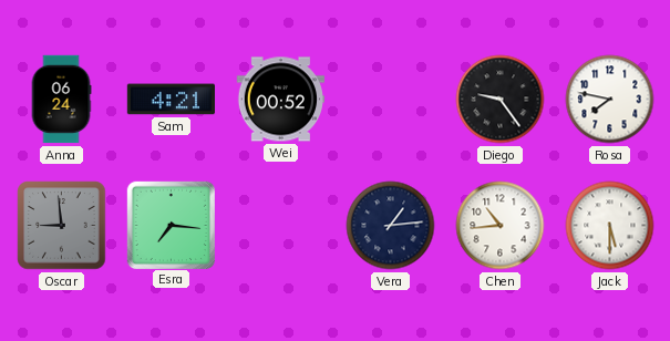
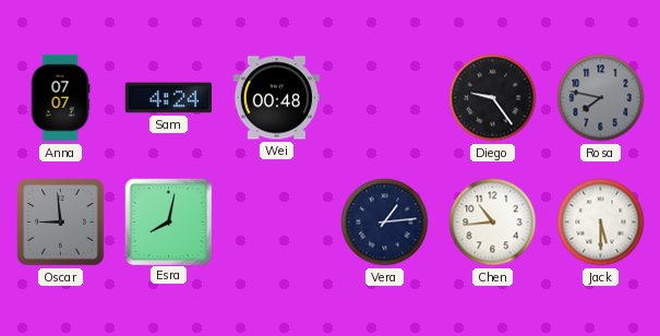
Anna: 06:24 -> 07:07 (60, 98)
Sam: 4:21 -> 4:24 (169, 98)
Wei: 00:52 -> 00:48 (276, 98)
Rosa dial: white -> grey (601, 98)
Esra: 7:16 -> 8:02 (168, 221)
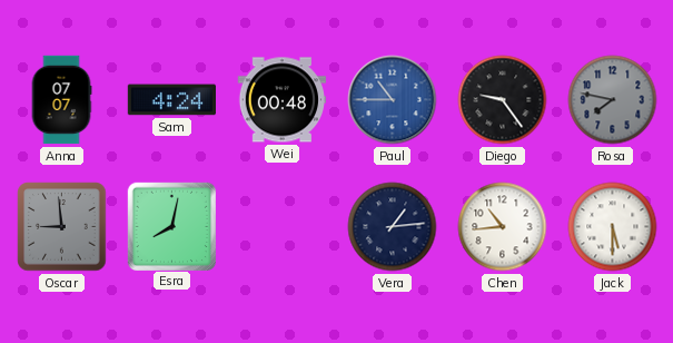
Paul: none -> 10:45 (393, 100)
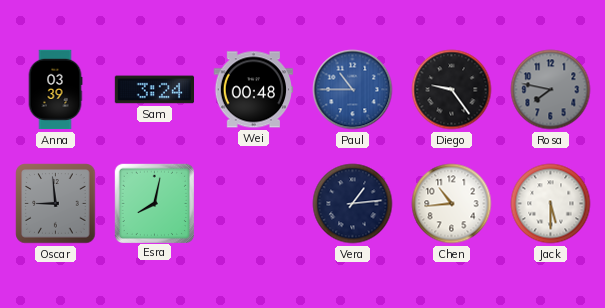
Anna: 07:07 -> 03:39 (55, 90)
Sam: 4:24 -> 3:24 (155, 90)
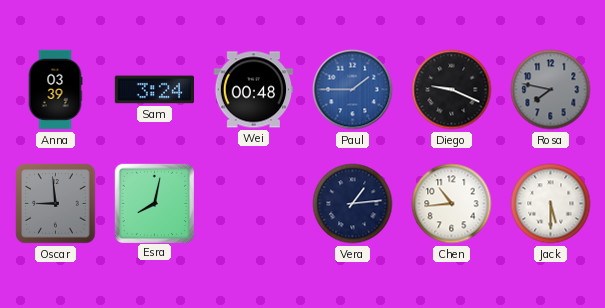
Paul: 10:45 -> 1:45 (353, 90)
Diego: 9:24 -> 9:19 (452, 90)
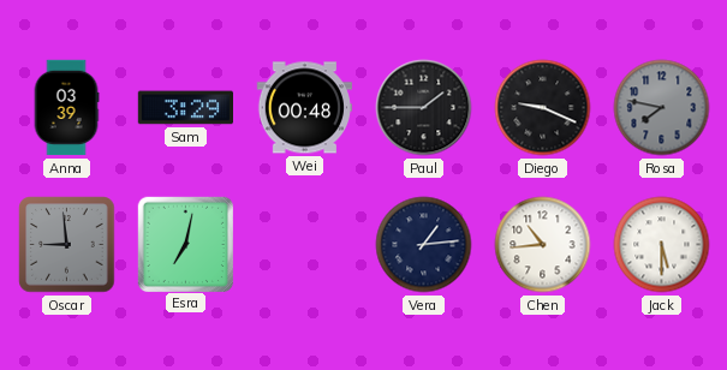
Sam: 3:24 -> 3:29 (186, 108)
Paul dial: blue -> black (424, 108)
Esra: 8:02 -> 7:02 (185, 244)
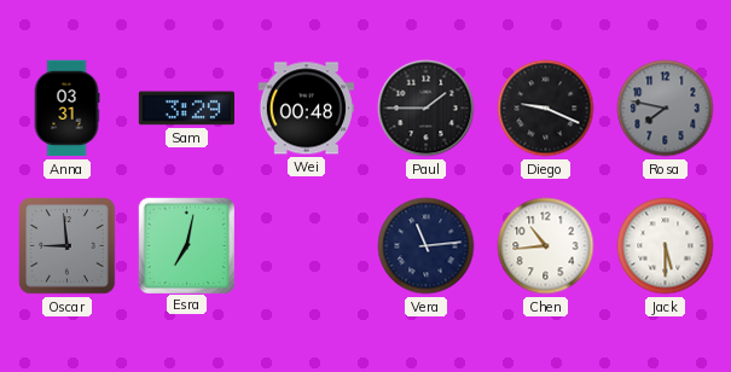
Anna: 03:39 -> 03:31 (66, 109)
Vera: 1:14 -> 11:14 (427, 246)
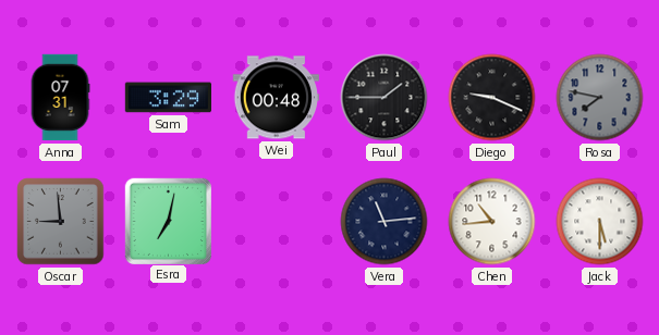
Anna: 03:31 -> 07:31 (60, 98)
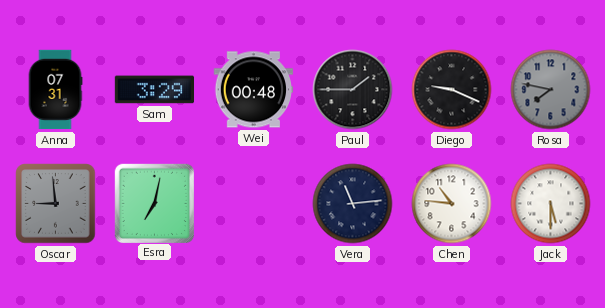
Chen: 10:44 -> 10:46 (452, 204)
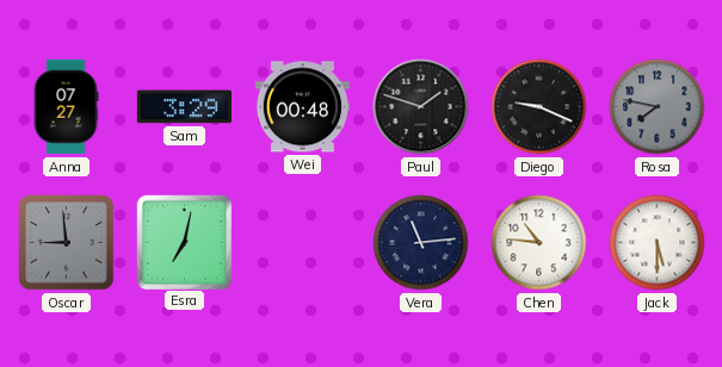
Anna: 07:31 -> 07:27 (66, 107)
Paul: 1:45 -> 1:48 (421, 107)
